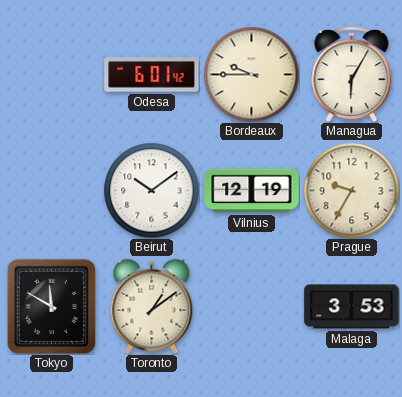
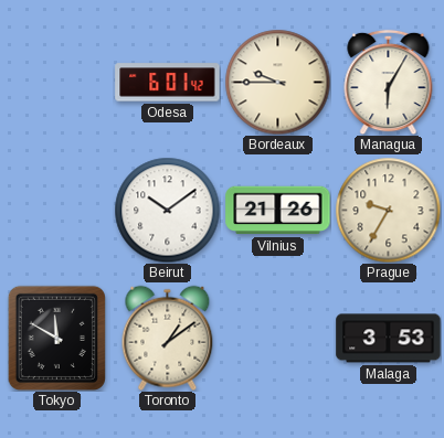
Vilnius: 12:19 -> 21:26 (278, 211)
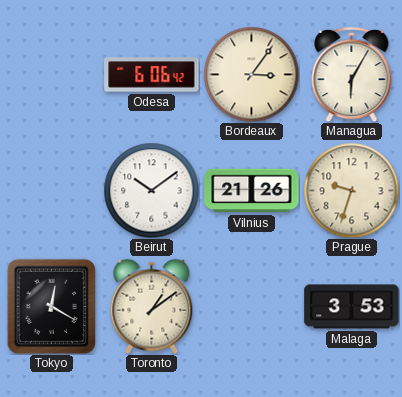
Odesa: 6:01 -> 6:06 (152, 75)
Bordeaux: 9:45 -> 3:06 (251, 74)
Prague: 9:35 -> 9:33 (351, 190)
Tokyo: 11:50 -> 12:20 (51, 306)
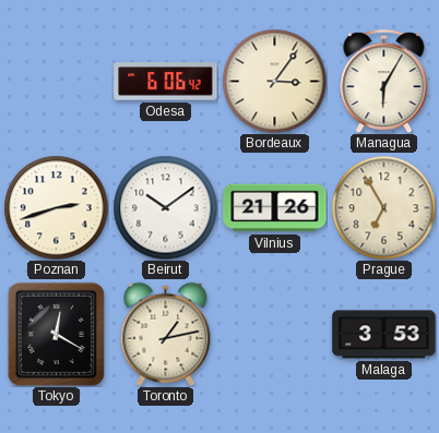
Poznan: none -> 2:42 (56, 207)
Prague: 9:33 -> 6:55 (383, 207)
Toronto: 1:09 -> 1:13 (166, 334)
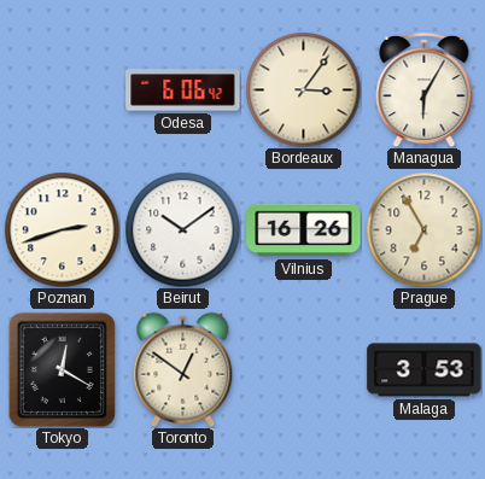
Vilnius: 21:26 -> 16:26 (304, 230)
Toronto: 1:13 -> 12:51 (183, 369)
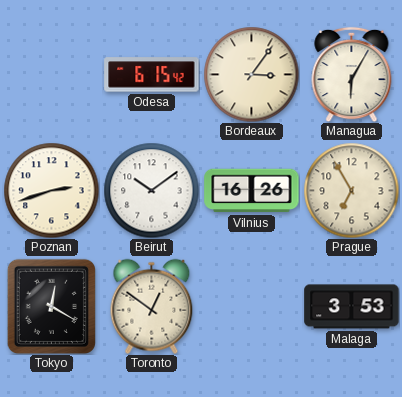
Odesa: 6:06 -> 6:15 (152, 75)
